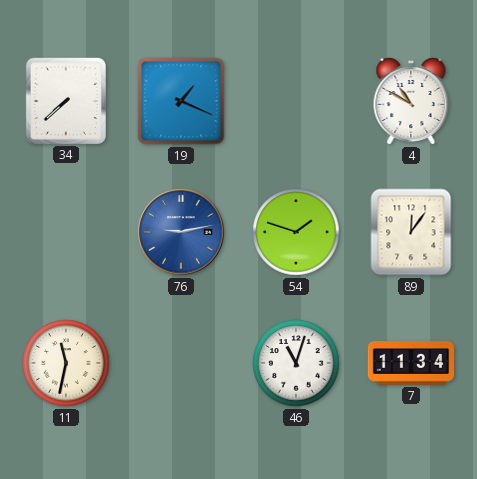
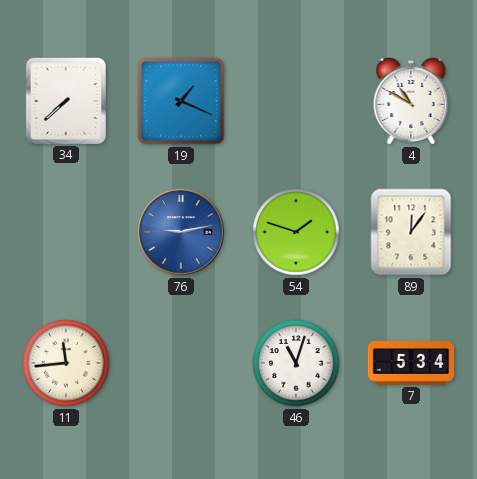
11: 11:32 -> 11:44 (66, 363)
7: 11:34 -> 5:34 (411, 363)
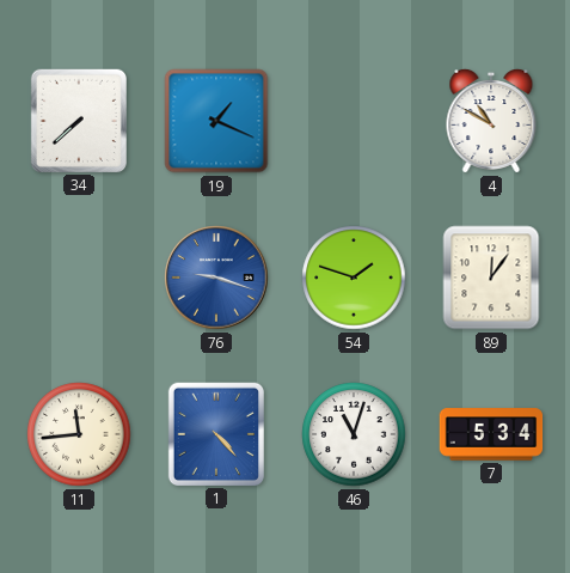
76: 9:13 -> 9:18 (216, 278)
1: none -> 4:23 (215, 433)
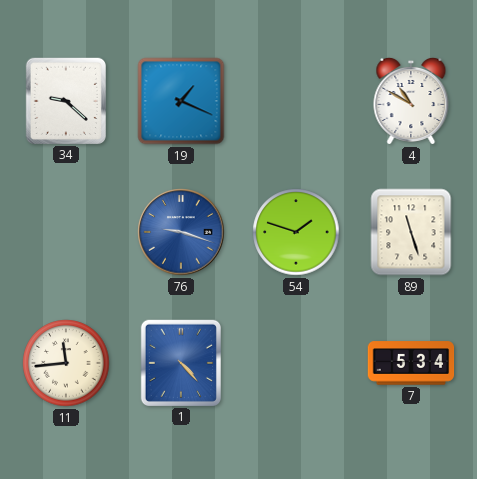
34: 7:38 -> 9:22 (65, 100)
89: 12:06 -> 11:27 (411, 232)
46: 11:03 -> none (354, 434)
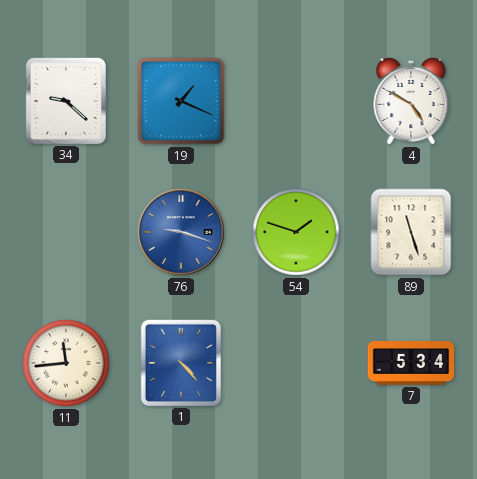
4: 10:50 -> 4:50 (411, 101)
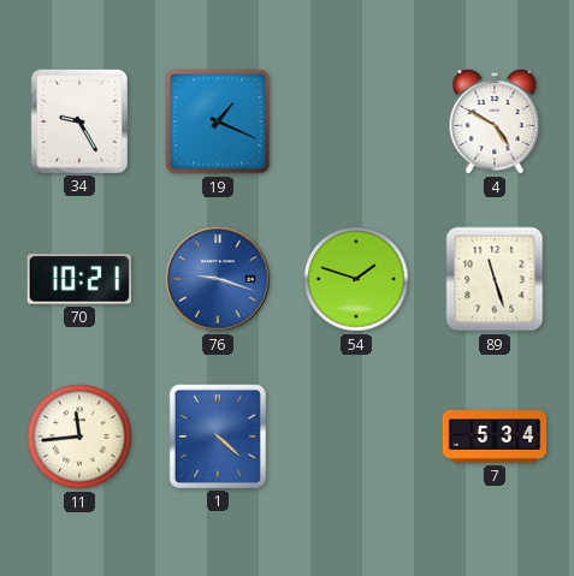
34: 9:22 -> 9:25 (78, 120)
70: none -> 10:21 (78, 279)
1: 4:23 -> 4:22 (217, 435)
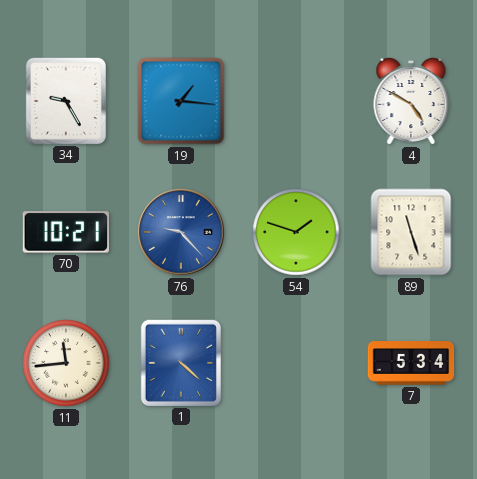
19: 1:19 -> 1:16 (181, 101)
76: 9:18 -> 9:23 (181, 232)
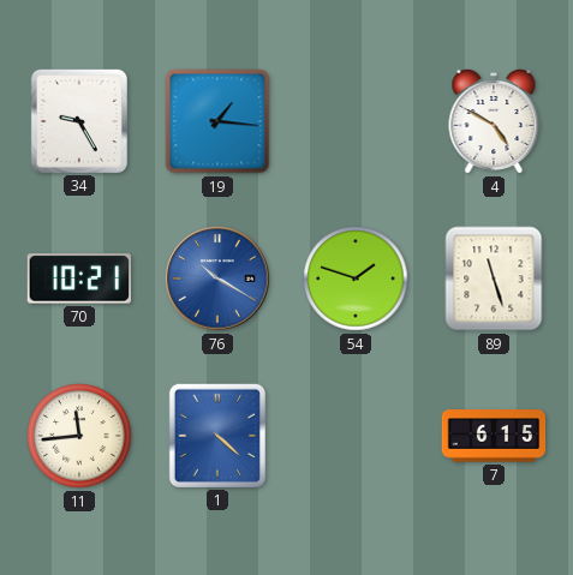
76: 9:23 -> 10:20 (217, 278)
7: 5:34 -> 6:15 (494, 436)
